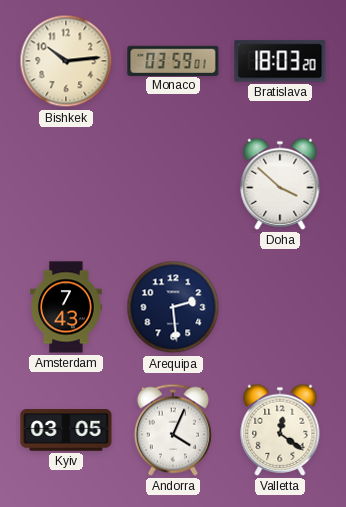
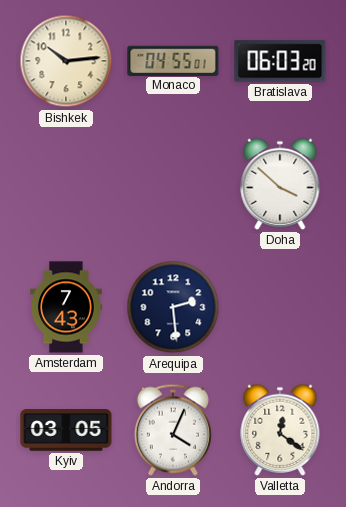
Monaco: 03:59 -> 04:55 (173, 60)
Bratislava: 18:03 -> 06:03 (280, 61)
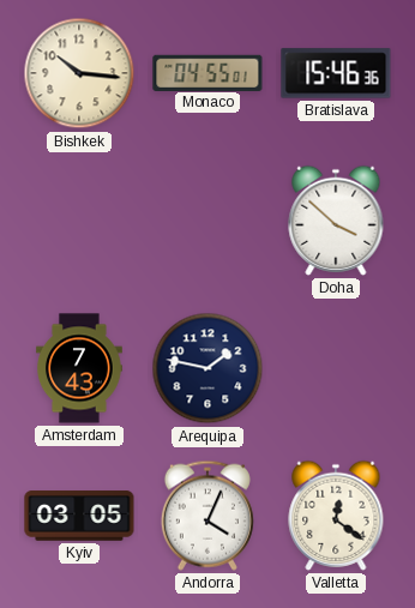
Bishkek: 10:14 -> 10:16 (79, 73)
Bratislava: 06:03 -> 15:46 (336, 73)
Arequipa: 2:29 -> 1:47 (207, 368)
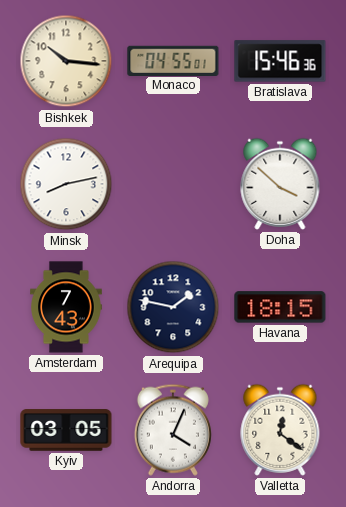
Minsk: none -> 8:13 (66, 184)
Havana: none -> 18:15 (280, 307)
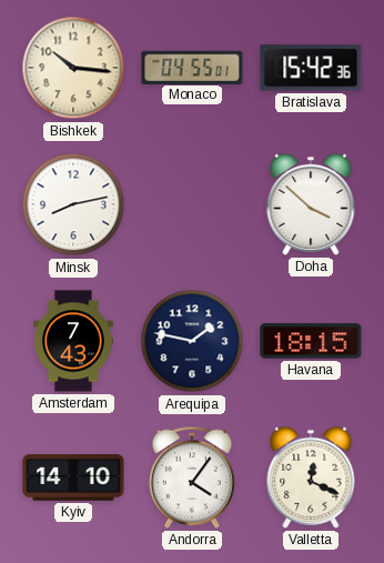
Bratislava: 15:46 -> 15:42 (311, 68)
Kyiv: 03:05 -> 14:10 (73, 477)
Andorra: 4:04 -> 4:06 (192, 477)
Valletta: 12:21 -> 12:19 (311, 477)
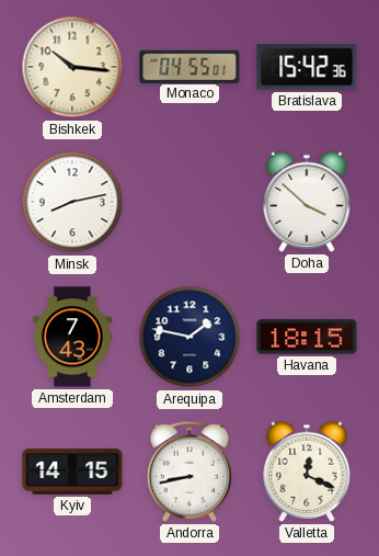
Kyiv: 14:10 -> 14:15 (72, 472)
Andorra: 4:06 -> 8:43 (190, 472)
